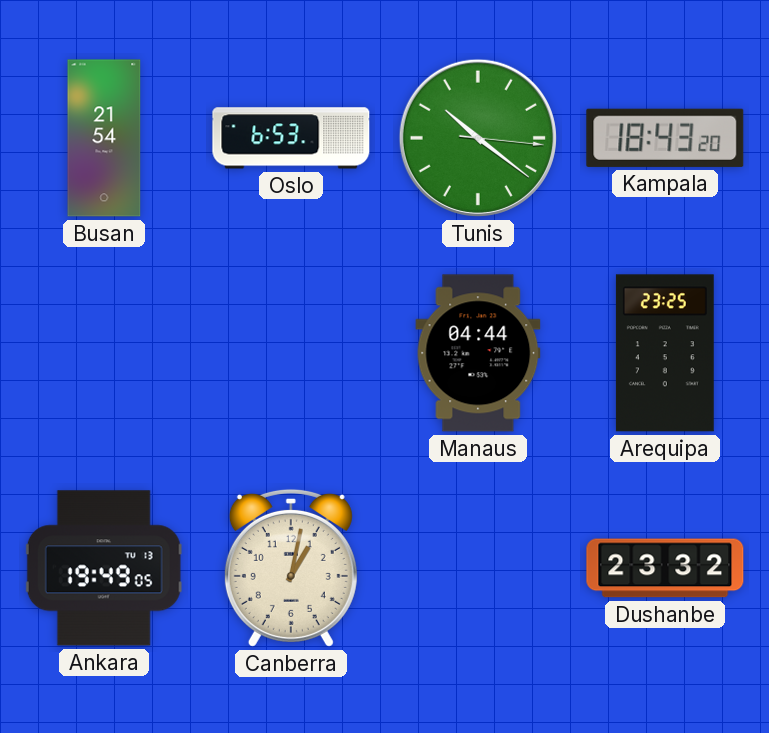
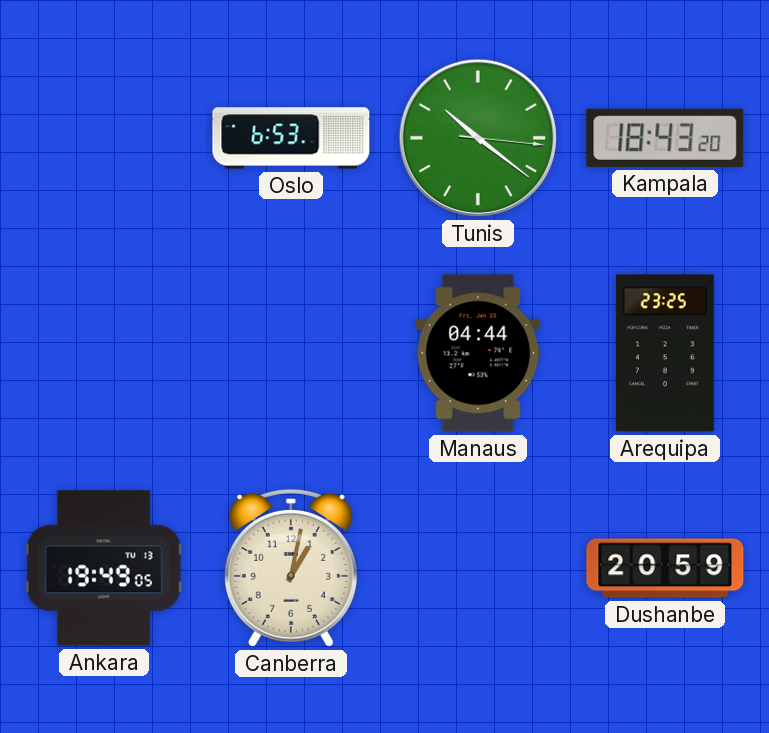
Busan: 21:54 -> none (104, 138)
Dushanbe: 23:32 -> 20:59 (665, 568)
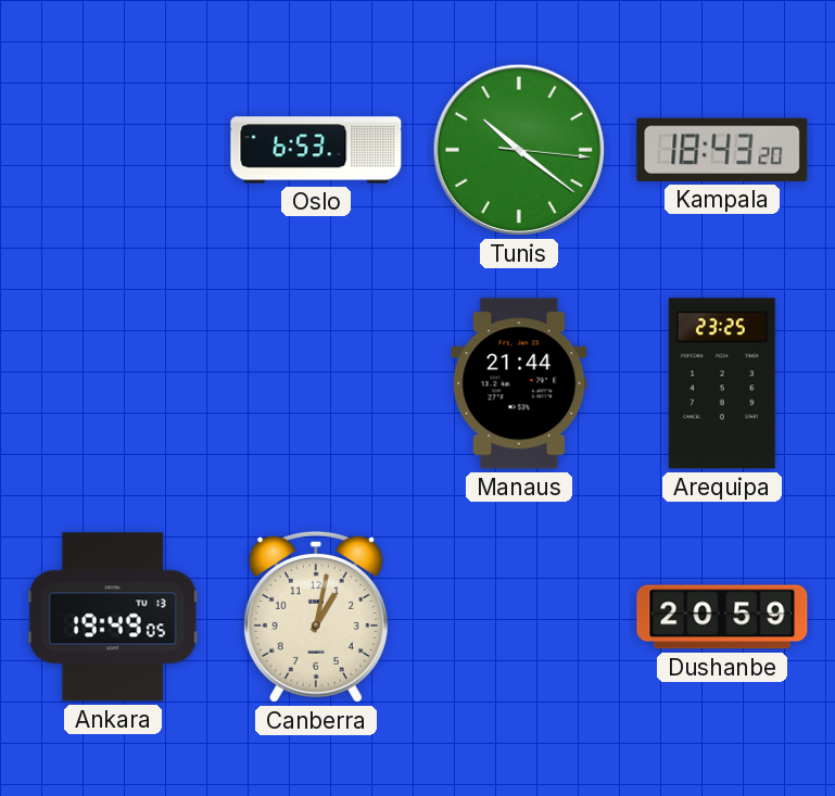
Manaus: 04:44 -> 21:44 (519, 383)
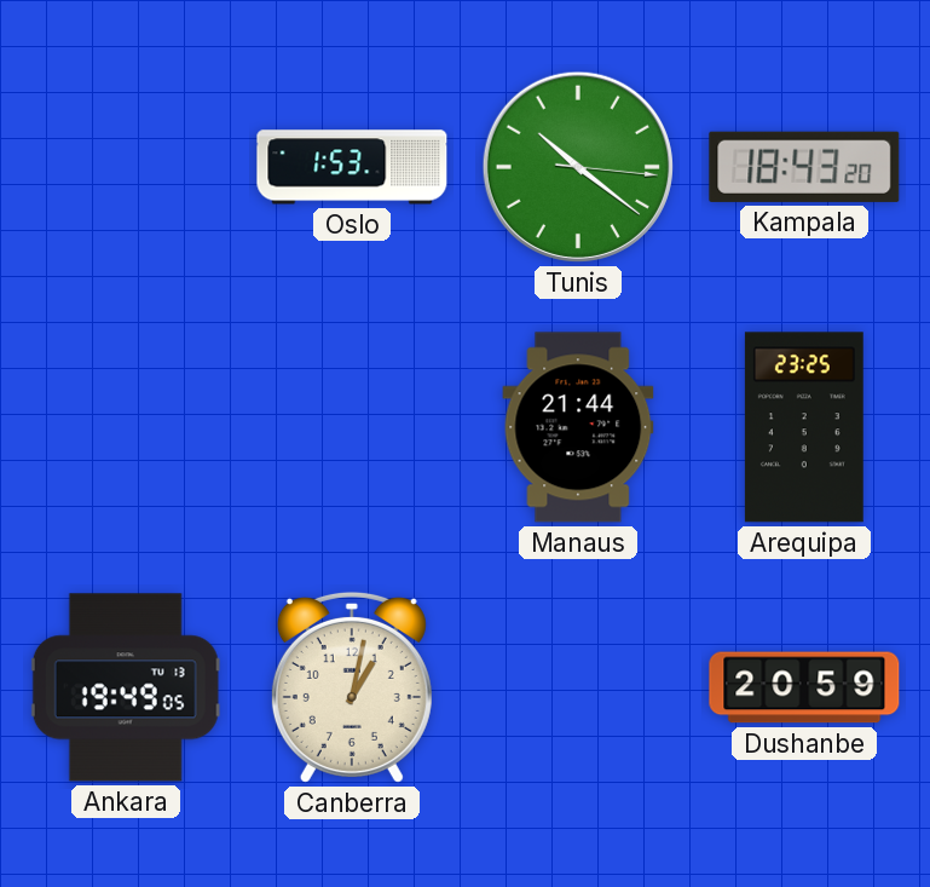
Oslo: 6:53 -> 1:53 (352, 167)
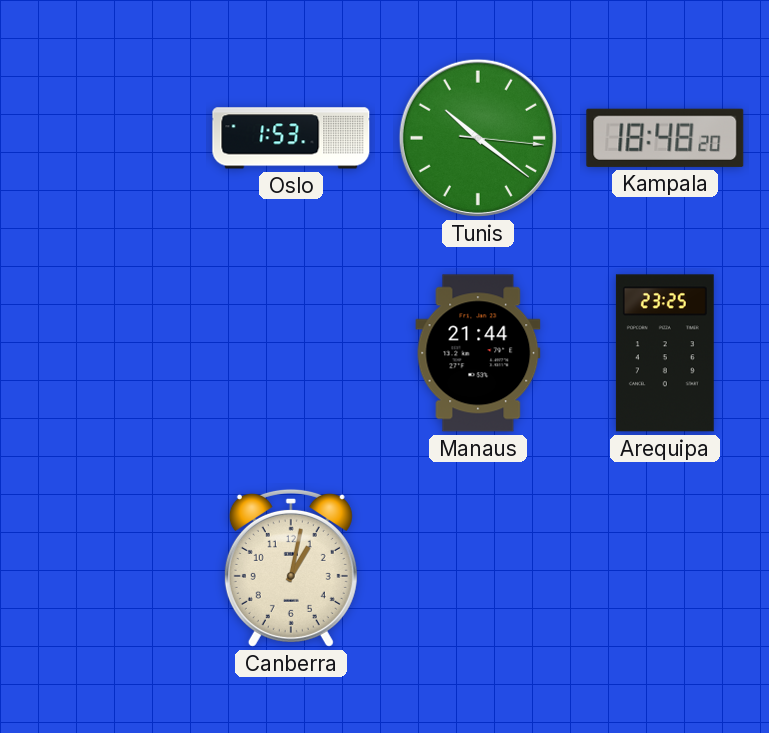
Kampala: 18:43 -> 18:48 (665, 138)
Ankara: 19:49 -> none (126, 687)
Dushanbe: 20:59 -> none (804, 687)
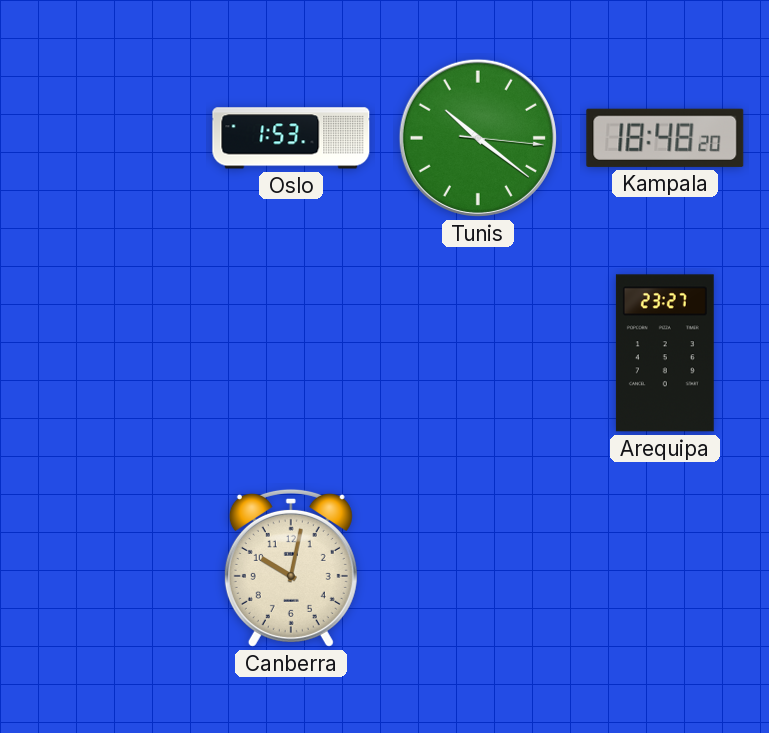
Manaus: 21:44 -> none (478, 353)
Arequipa: 23:25 -> 23:27 (665, 353)
Canberra: 1:02 -> 10:02 (291, 568)
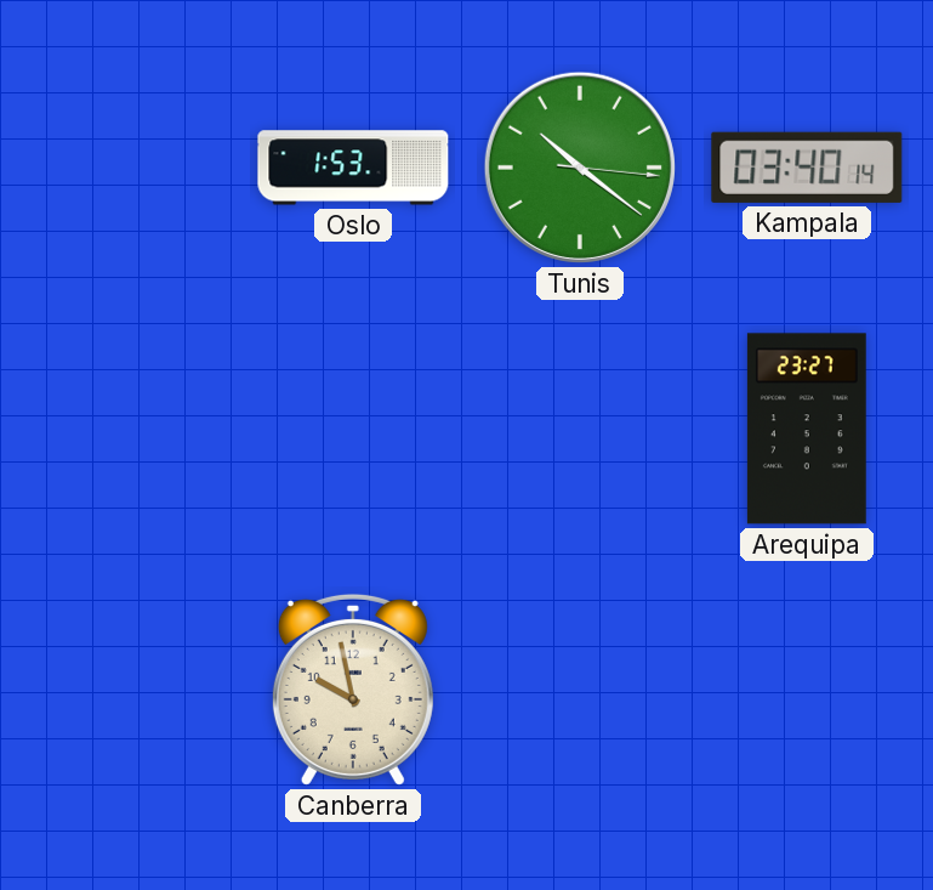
Kampala: 18:48 -> 03:40 (807, 168)
Canberra: 10:02 -> 9:58 (353, 690)
